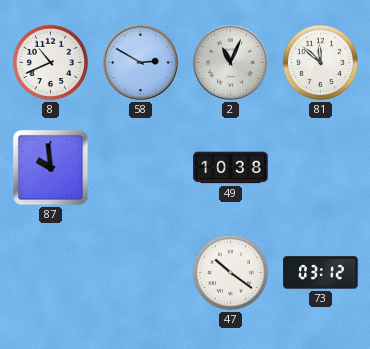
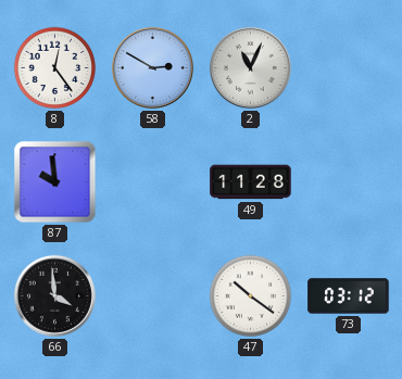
8: 10:41 -> 12:24 (55, 68)
81: 11:52 -> none (321, 63)
49: 10:38 -> 11:28 (251, 182)
66: none -> 3:59 (54, 295)
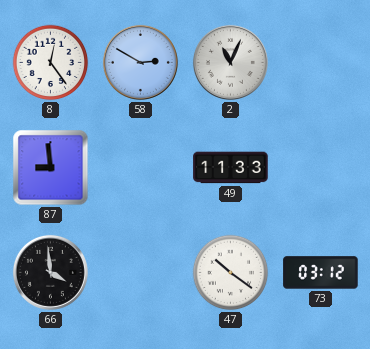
87: 9:59 -> 8:59 (51, 168)
49: 11:28 -> 11:33 (231, 168)
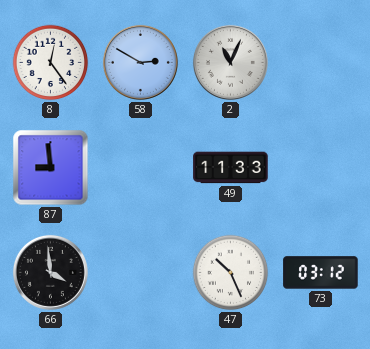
47: 10:21 -> 10:26 (231, 273)
